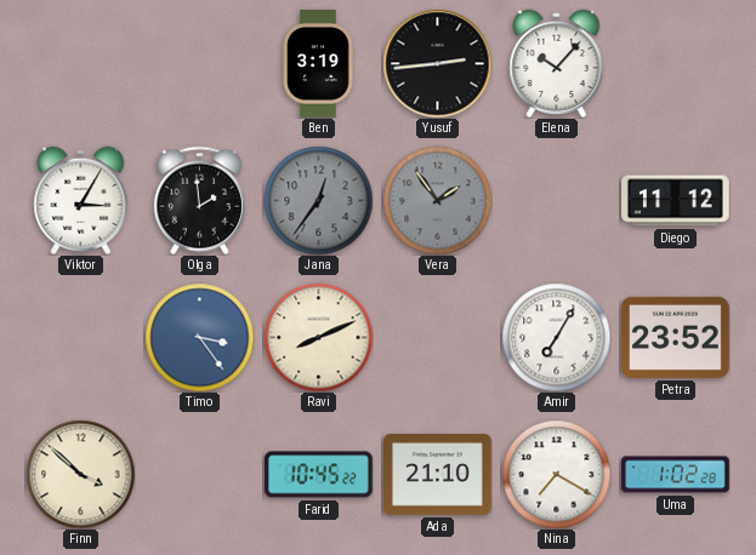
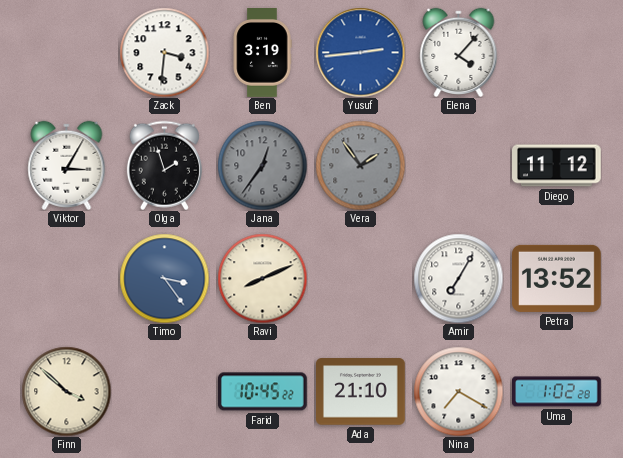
Zack: none -> 3:31 (164, 52)
Yusuf dial: black -> blue (360, 52)
Elena: 10:07 -> 4:07 (459, 52)
Olga: 1:59 -> 1:57 (164, 165)
Petra: 23:52 -> 13:52 (557, 278)
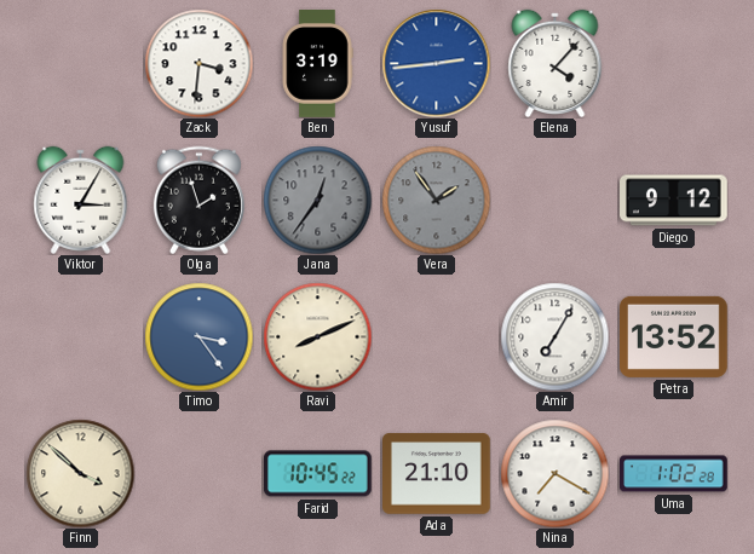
Diego: 11:12 -> 9:12 (674, 201)
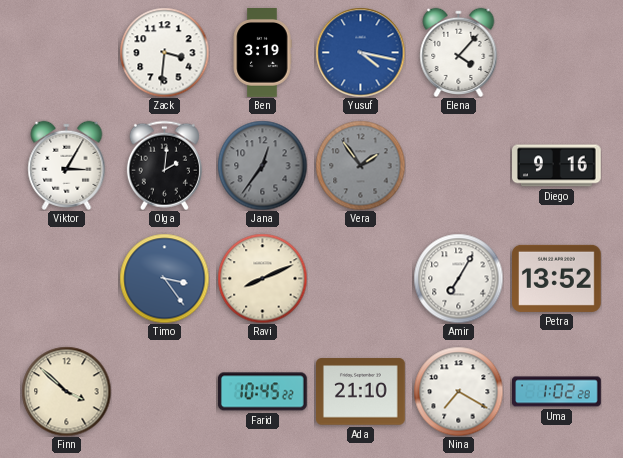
Yusuf: 2:44 -> 4:17 (360, 52)
Olga: 1:57 -> 2:01 (164, 165)
Diego: 9:12 -> 9:16 (557, 166)
